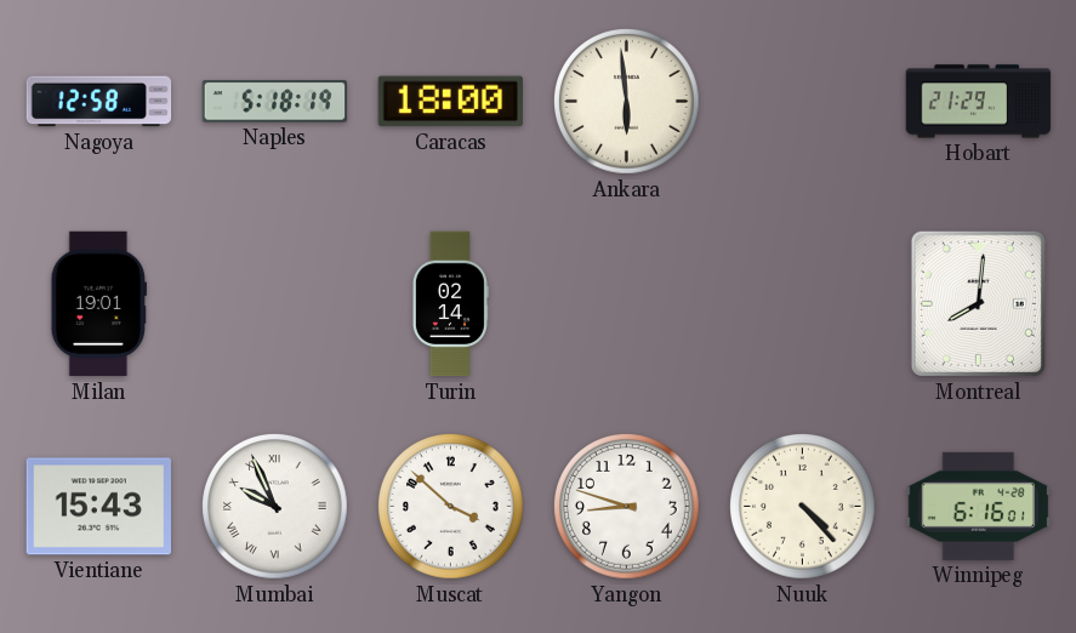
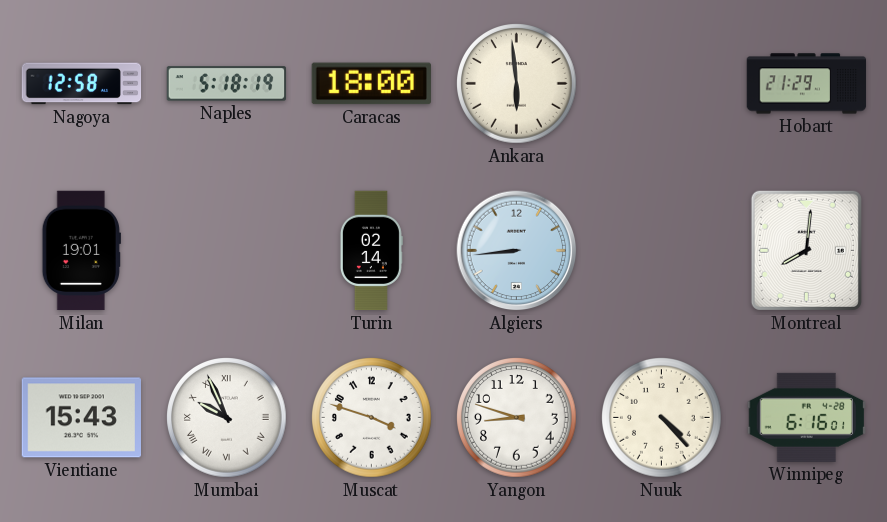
Algiers: none -> 8:44 (517, 251)
Muscat: 3:52 -> 3:48 (372, 418)
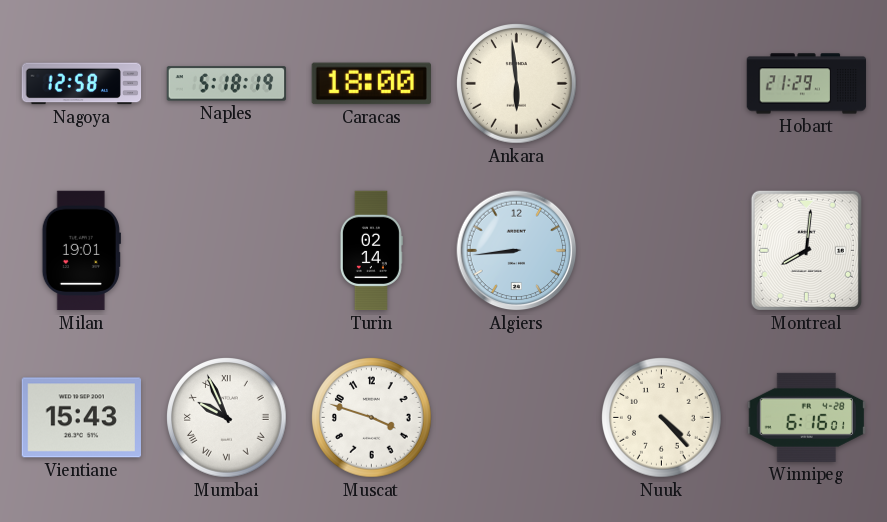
Yangon: 8:48 -> none (517, 418)
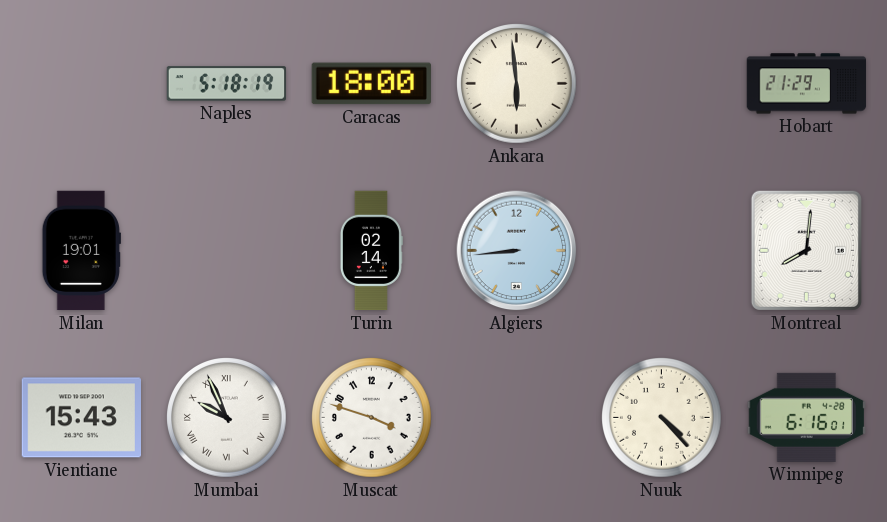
Nagoya: 12:58 -> none (82, 84)
